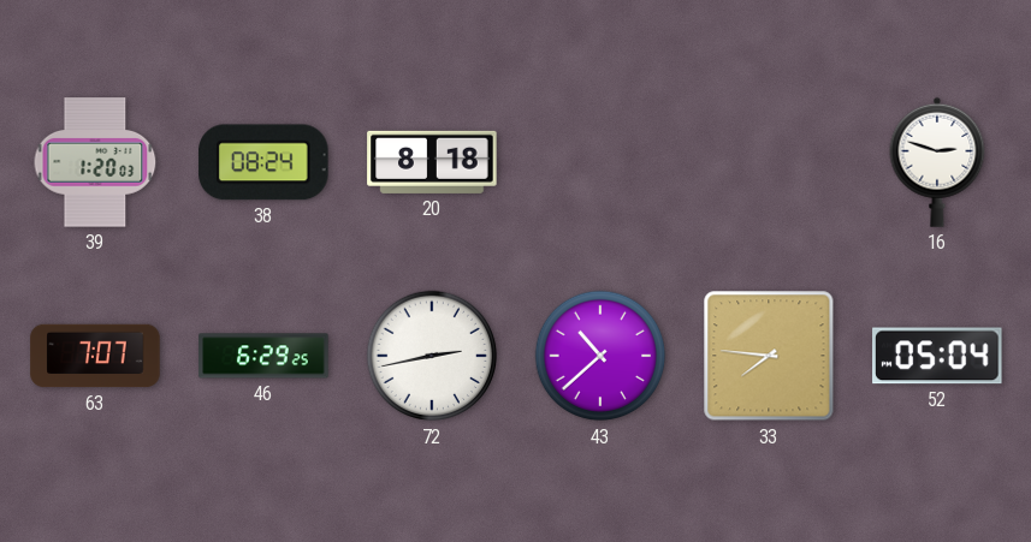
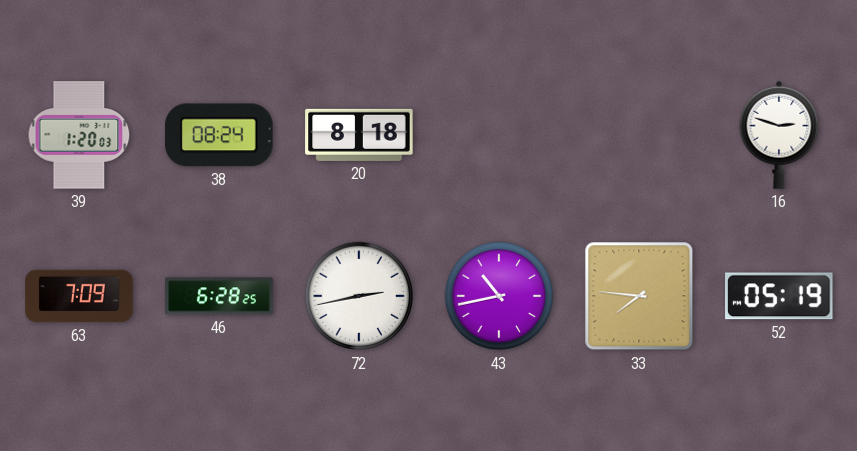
63: 7:07 -> 7:09 (79, 296)
46: 6:29 -> 6:28 (219, 296)
43: 10:38 -> 10:43 (499, 296)
52: 05:04 -> 05:19 (779, 296)
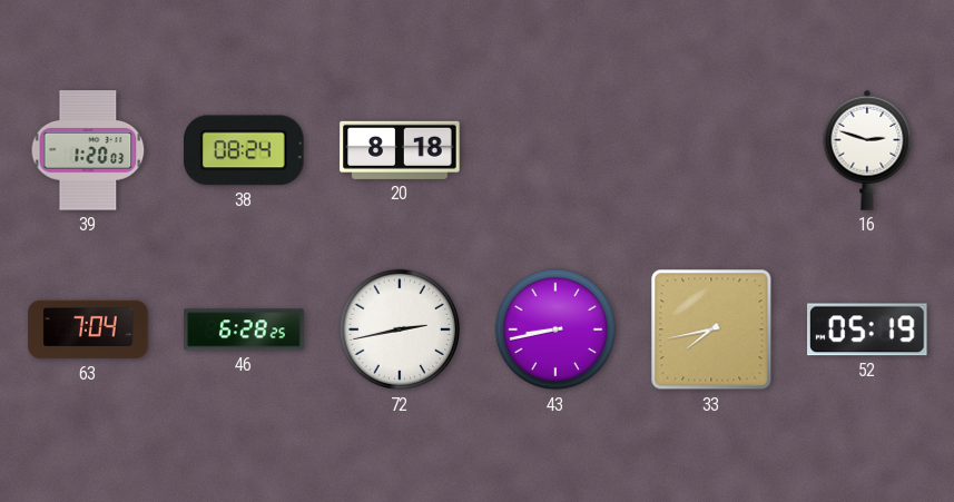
63: 7:09 -> 7:04 (88, 329)
43: 10:43 -> 8:43 (555, 329)
33: 7:46 -> 7:43 (711, 329)
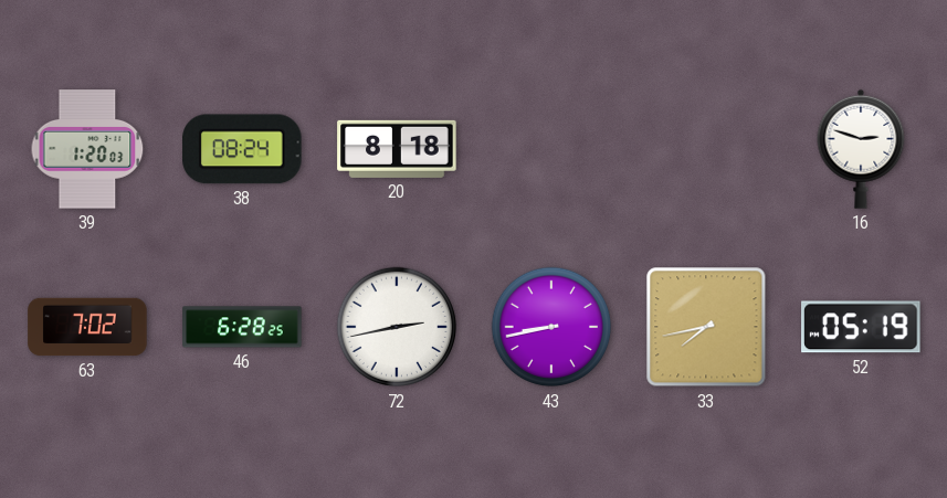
63: 7:04 -> 7:02 (87, 327)
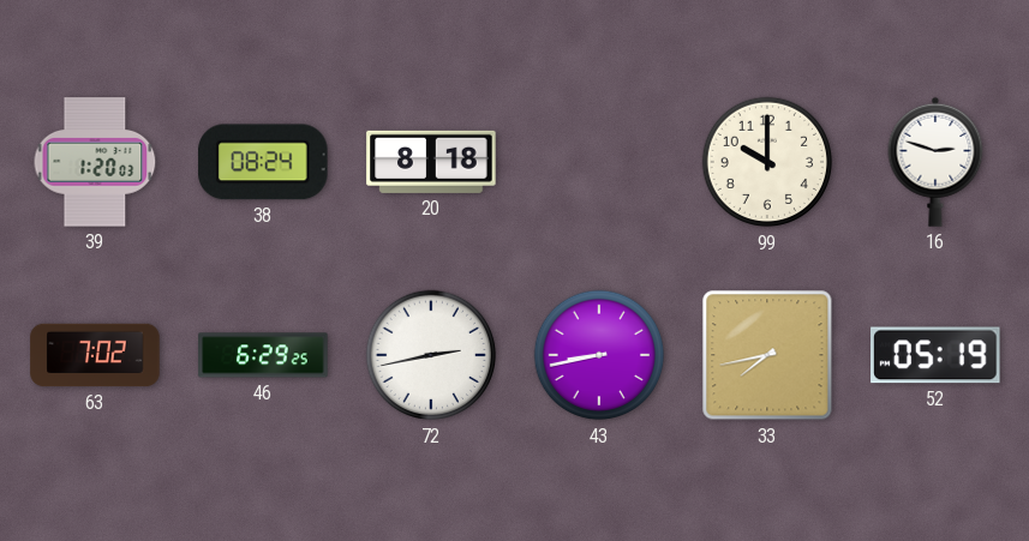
99: none -> 10:00 (767, 162)
46: 6:28 -> 6:29 (263, 355)
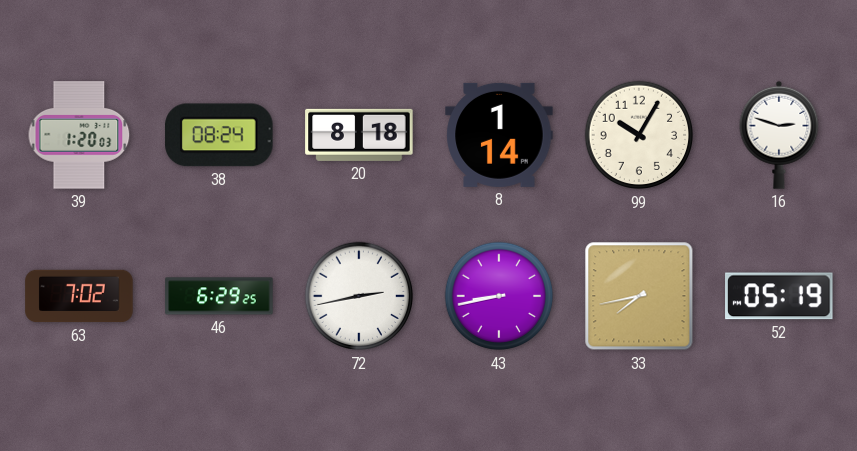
8: none -> 1:14 (499, 135)
99: 10:00 -> 10:05 (639, 135)
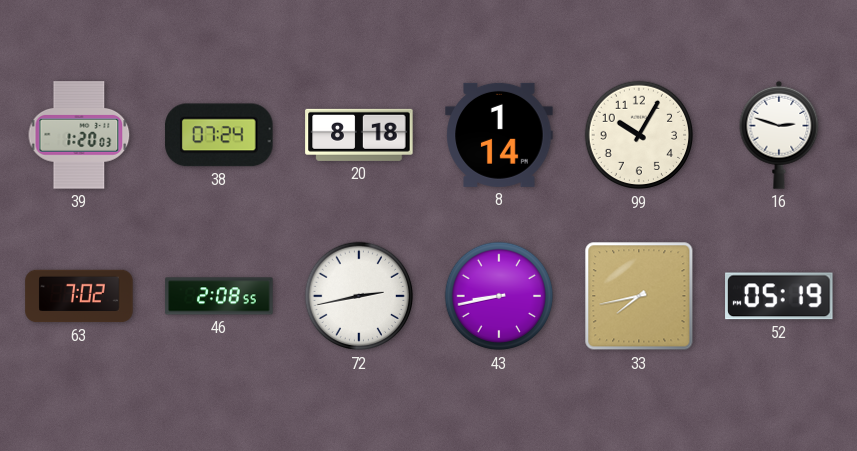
38: 08:24 -> 07:24 (219, 135)
46: 6:29 -> 2:08 (219, 296)
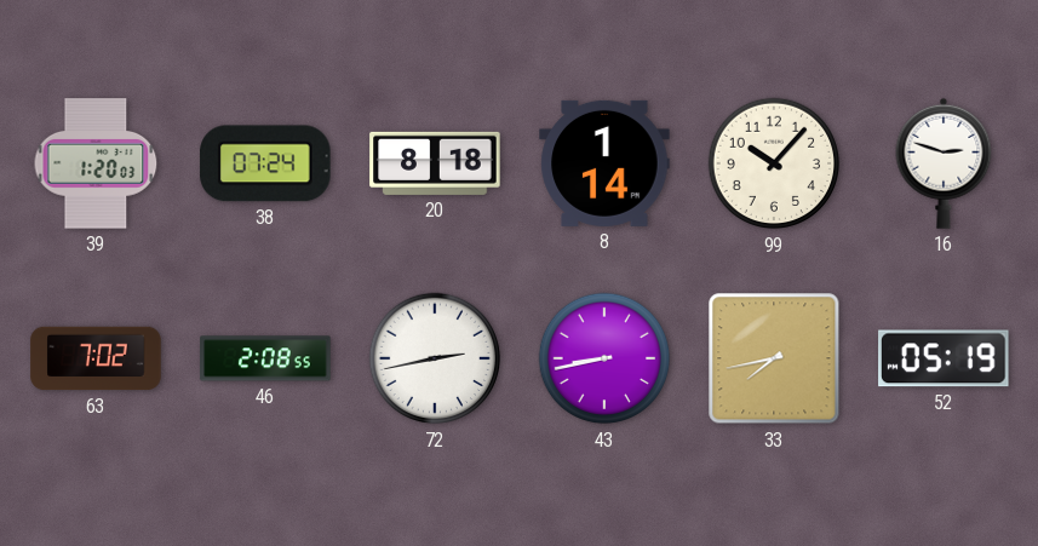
99: 10:05 -> 10:07 (774, 163)
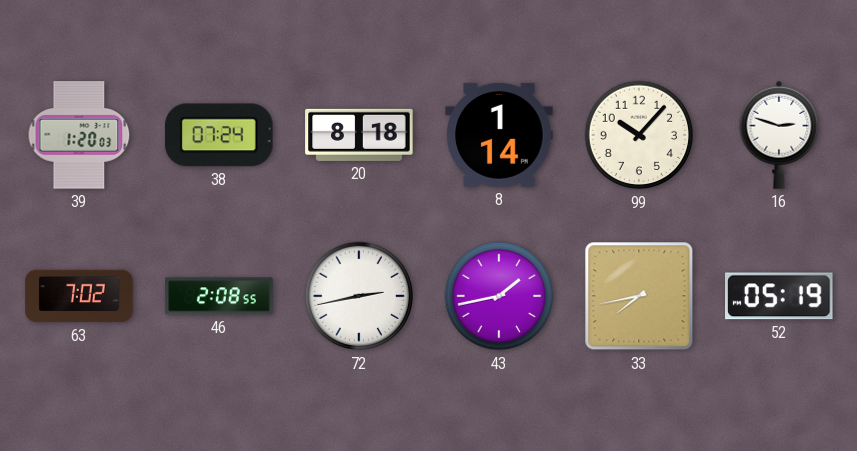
43: 8:43 -> 1:43 (499, 296)
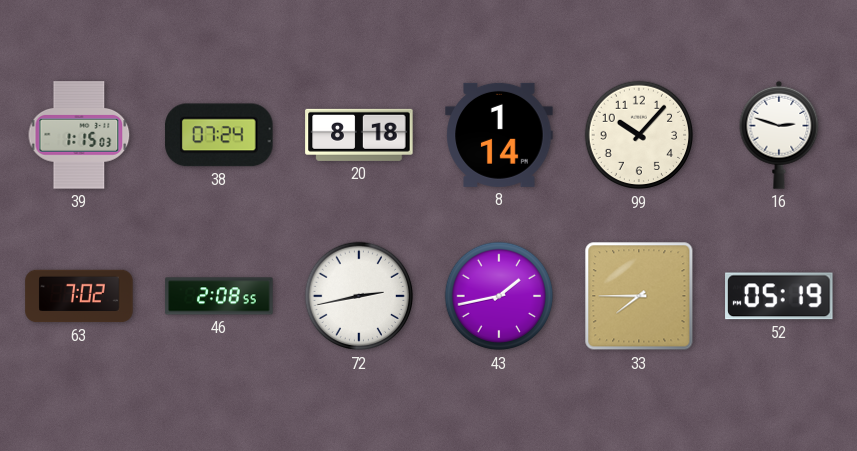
39: 1:20 -> 1:15 (79, 135)
33: 7:43 -> 7:45 (639, 296)
